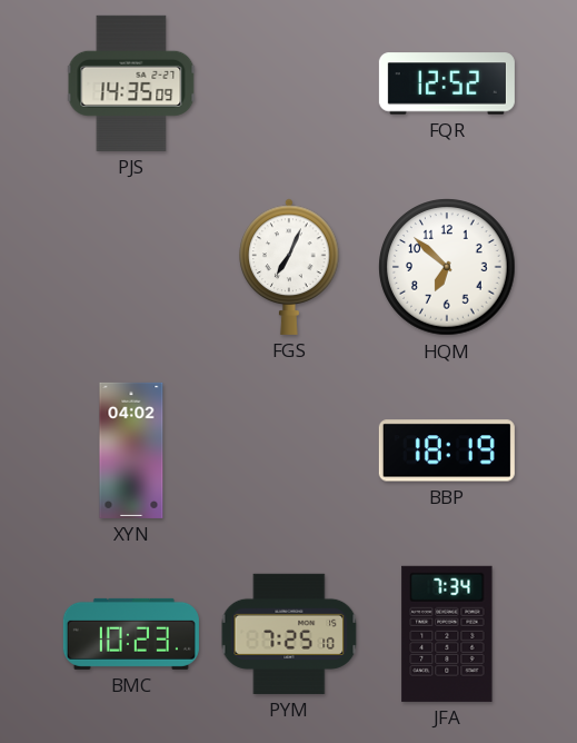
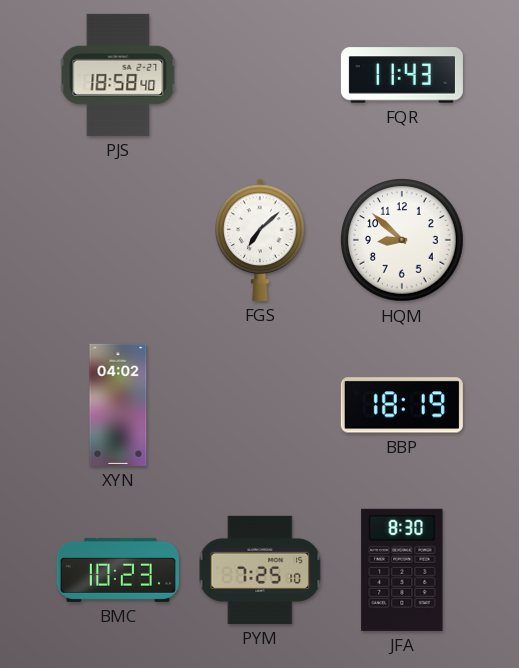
PJS: 14:35 -> 18:58 (118, 75)
FQR: 12:52 -> 11:43 (402, 75)
FGS: 7:04 -> 7:08 (260, 240)
HQM: 6:52 -> 8:52 (402, 240)
JFA: 7:34 -> 8:30 (402, 570)
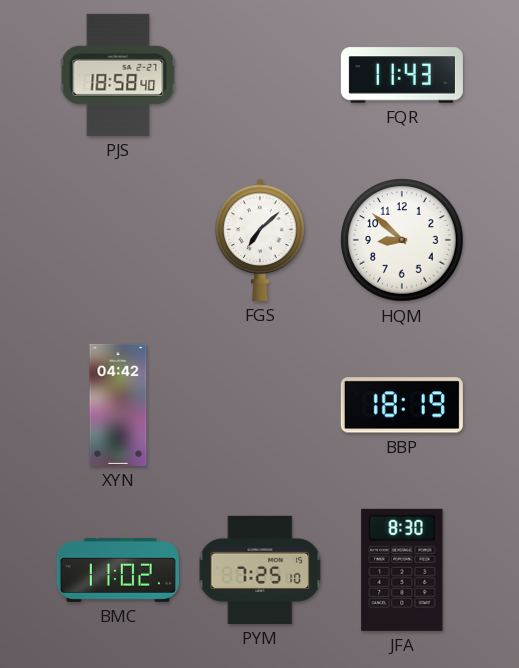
XYN: 04:02 -> 04:42 (118, 405)
BMC: 10:23 -> 11:02 (118, 570)
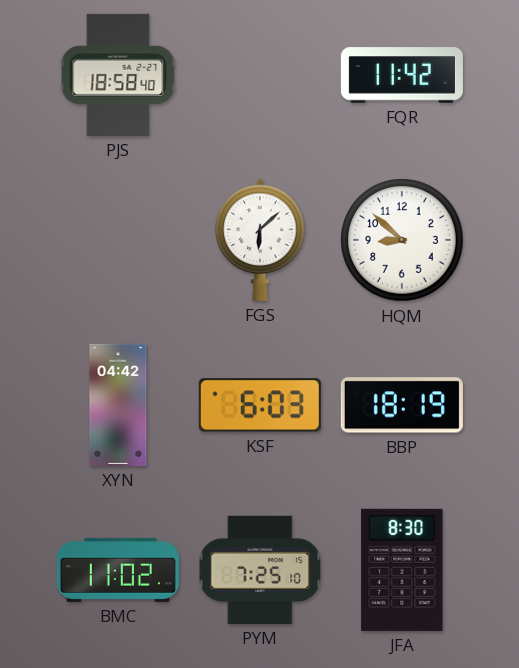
FQR: 11:43 -> 11:42 (402, 75)
FGS: 7:08 -> 6:08 (260, 240)
KSF: none -> 6:03 (260, 405)
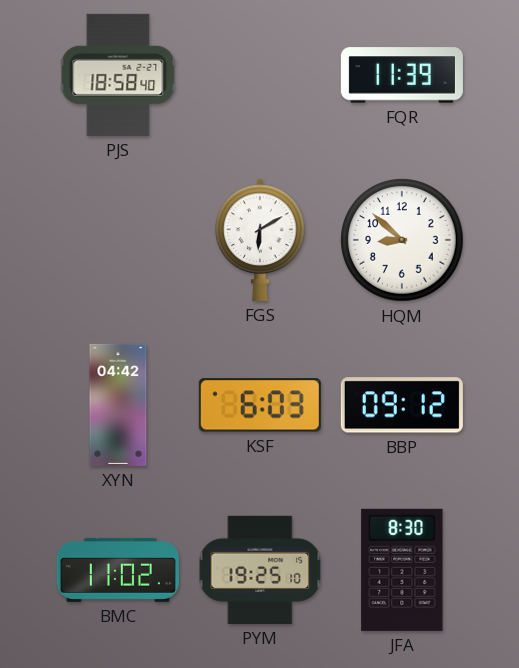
FQR: 11:42 -> 11:39 (402, 75)
FGS: 6:08 -> 6:10 (260, 240)
BBP: 18:19 -> 09:12 (402, 405)
PYM: 7:25 -> 19:25 (260, 570)
